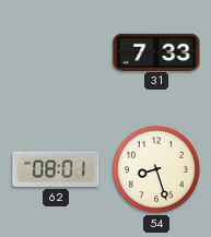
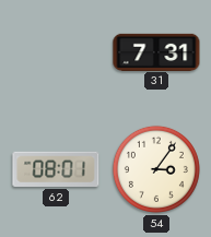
31: 7:33 -> 7:31 (156, 51)
54: 8:27 -> 3:06 (156, 169)
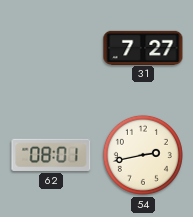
31: 7:31 -> 7:27 (143, 47)
54: 3:06 -> 2:43 (143, 155)
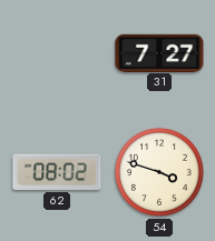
62: 08:01 -> 08:02 (57, 172)
54: 2:43 -> 3:48 (159, 172)
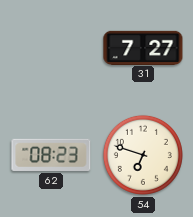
62: 08:02 -> 08:23 (51, 155)
54: 3:48 -> 6:48 (143, 155)
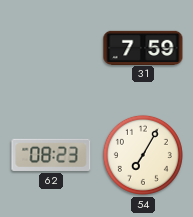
31: 7:27 -> 7:59 (143, 47)
54: 6:48 -> 7:05 (143, 155)
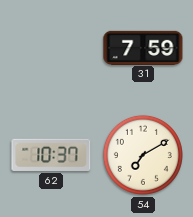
62: 08:23 -> 10:37 (51, 155)
54: 7:05 -> 7:10 (143, 155)
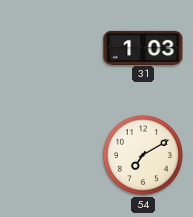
31: 7:59 -> 1:03 (143, 47)
62: 10:37 -> none (51, 155)
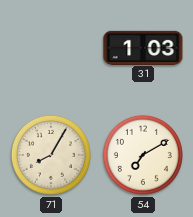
71: none -> 8:05 (51, 155)
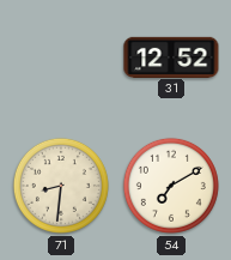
31: 1:03 -> 12:52 (171, 56)
71: 8:05 -> 8:31 (61, 186)
